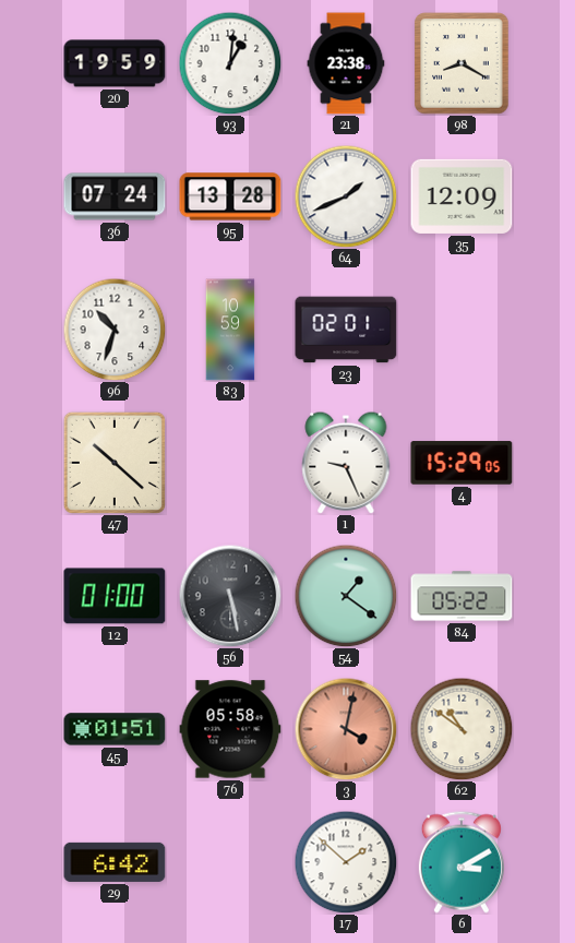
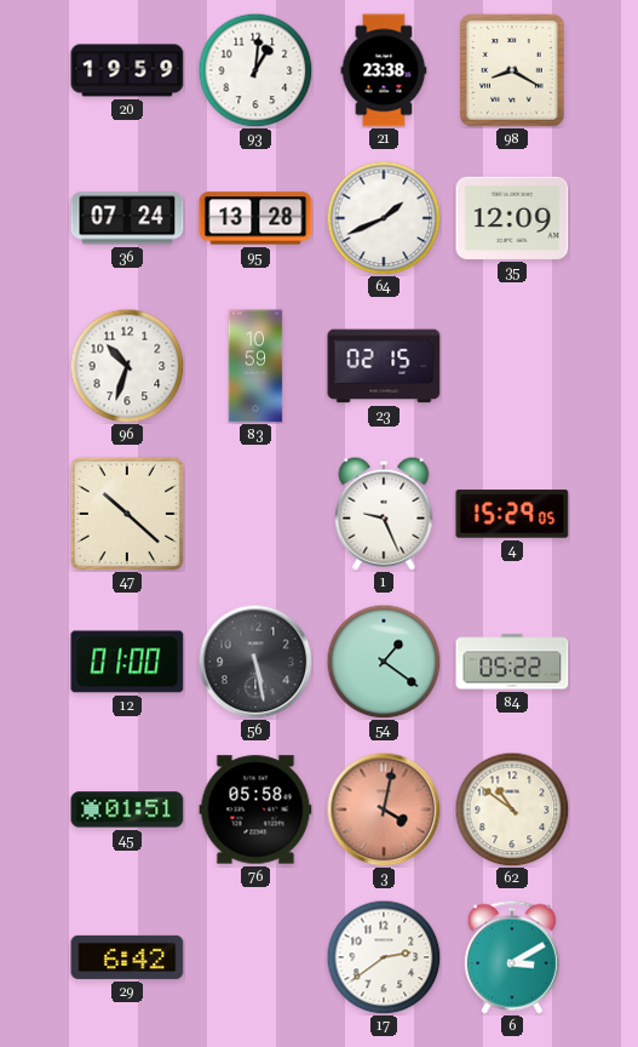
23: 02:01 -> 02:15 (384, 366)
17: 1:52 -> 2:39 (384, 957)
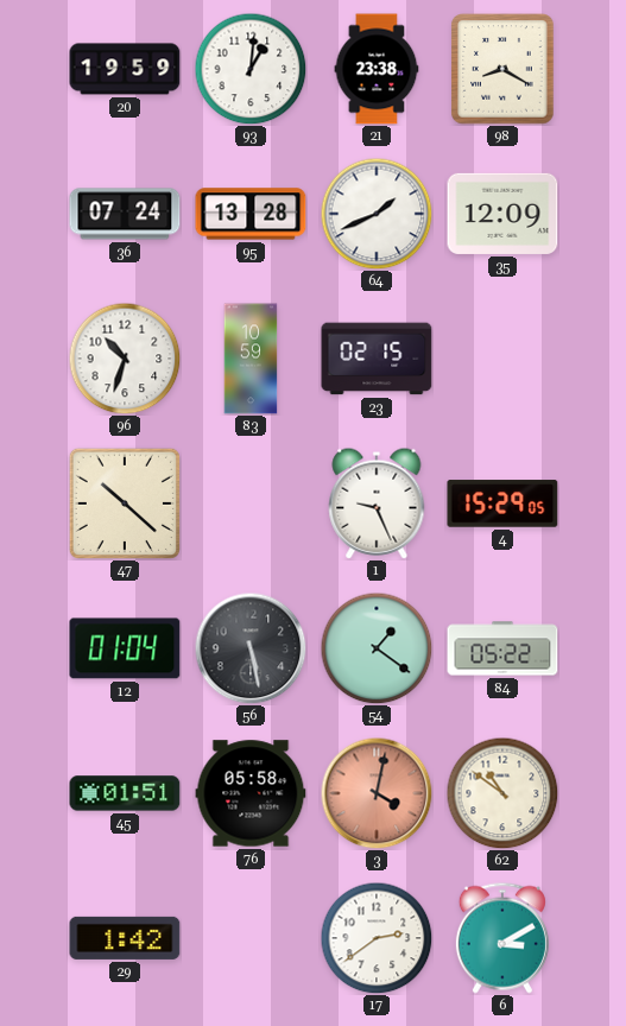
12: 01:00 -> 01:04 (125, 648)
29: 6:42 -> 1:42 (125, 938)
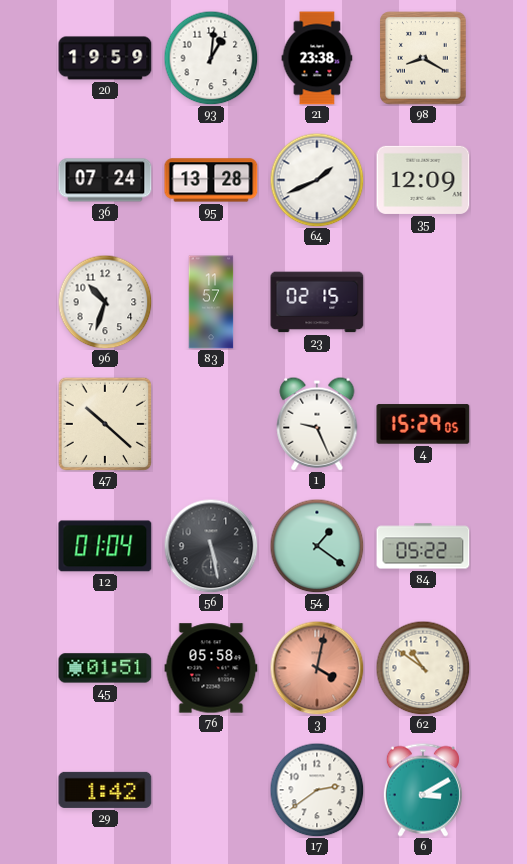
83: 10:59 -> 11:57 (211, 302)
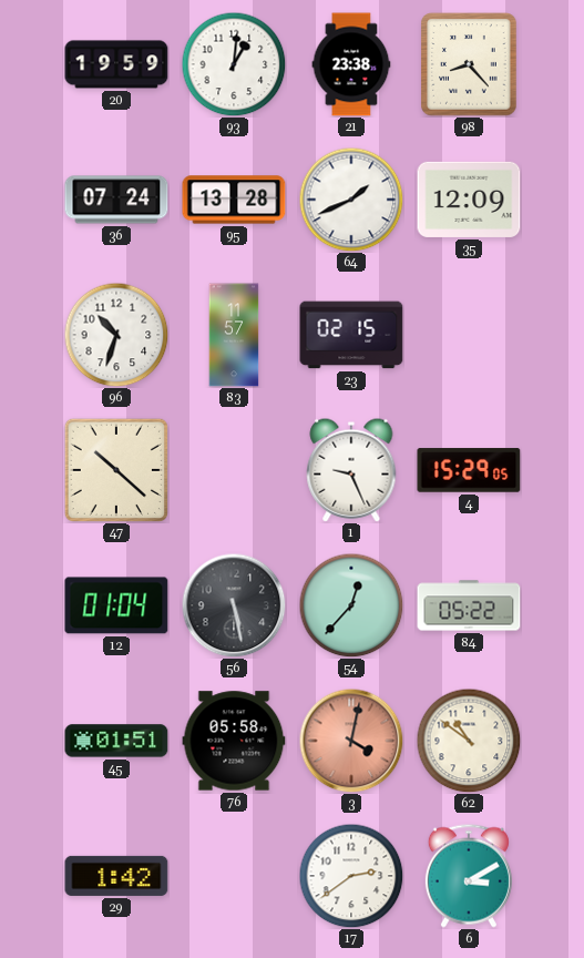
98: 8:20 -> 8:23 (469, 64)
54: 1:21 -> 12:37 (351, 605)
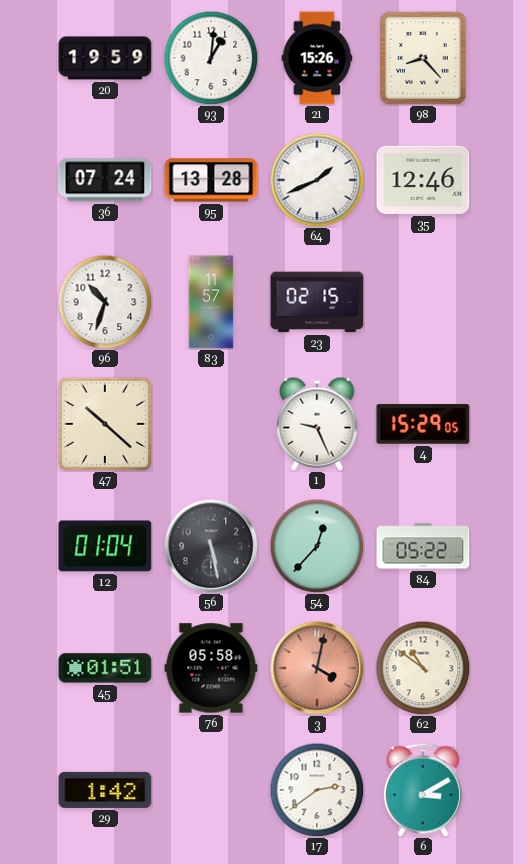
21: 23:38 -> 15:26 (317, 58)
35: 12:09 -> 12:46 (423, 180)
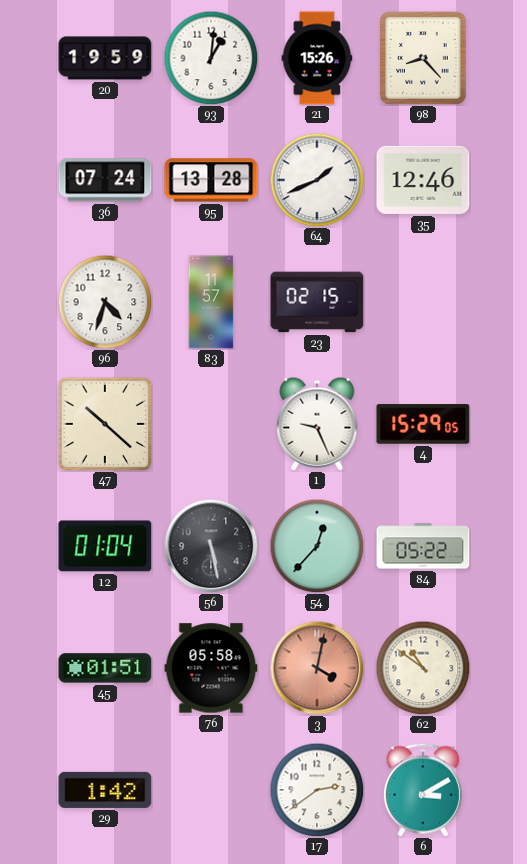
96: 10:33 -> 4:33 (105, 302)
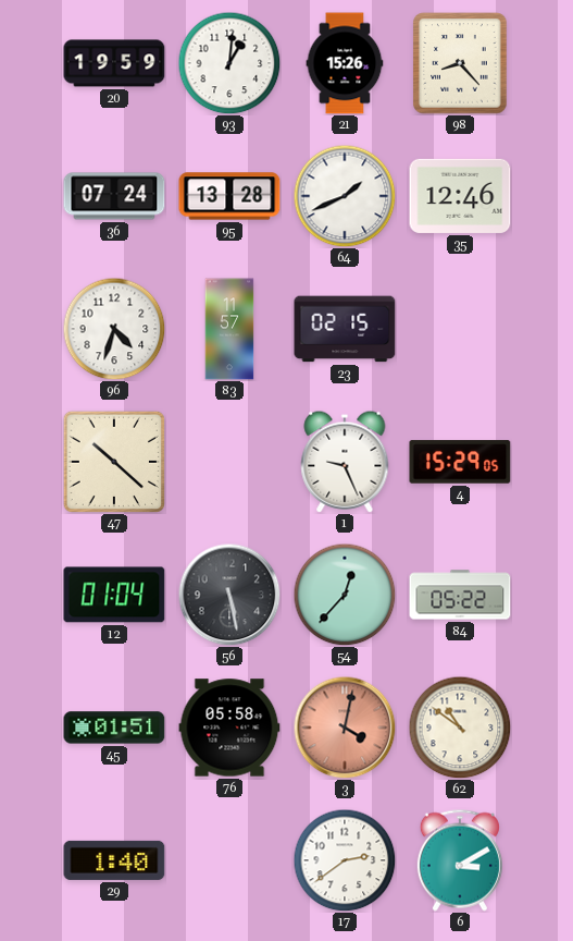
29: 1:42 -> 1:40 (114, 860)
